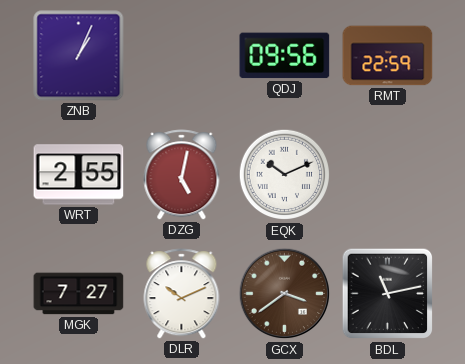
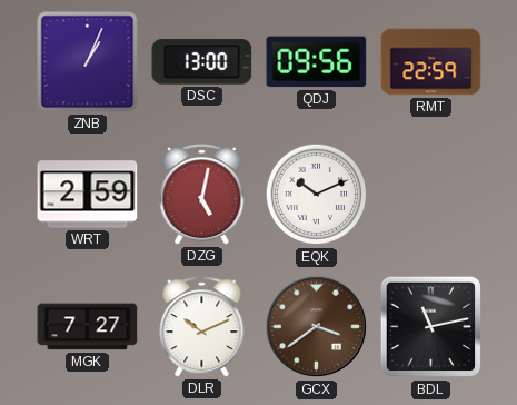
DSC: none -> 13:00 (202, 62)
WRT: 2:55 -> 2:59 (88, 195)
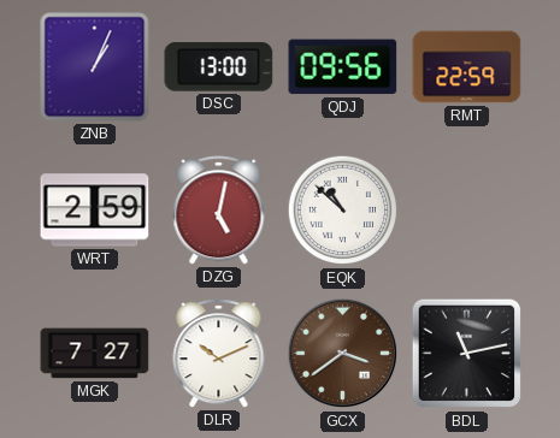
EQK: 10:11 -> 10:52 (343, 211)
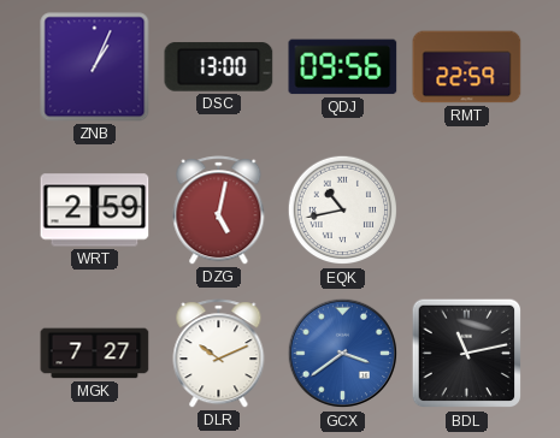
EQK: 10:52 -> 10:43 (343, 211)
GCX dial: brown -> blue (343, 354)
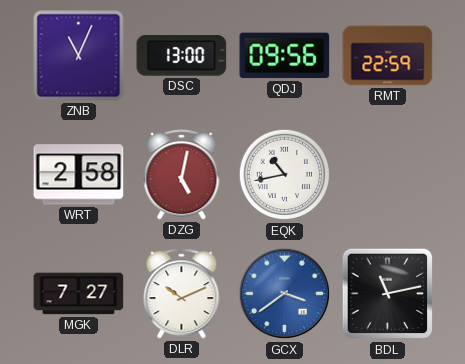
ZNB: 1:04 -> 11:04 (79, 56)
WRT: 2:59 -> 2:58 (79, 175)
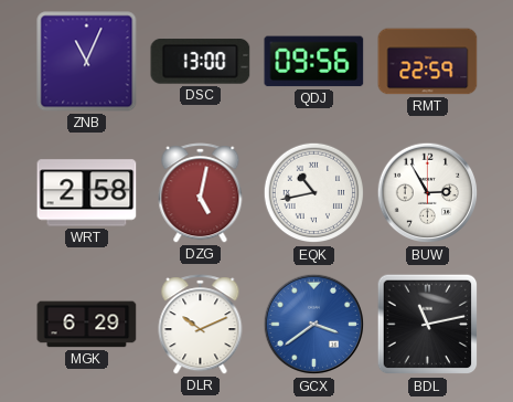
BUW: none -> 2:55 (428, 193)
MGK: 7:27 -> 6:29 (87, 325)
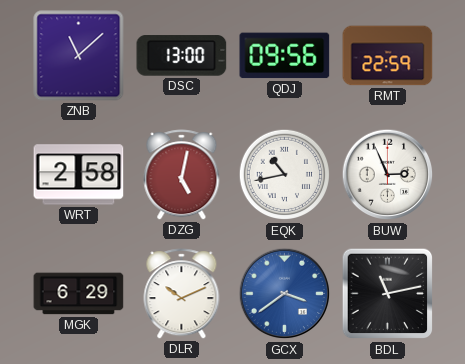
ZNB: 11:04 -> 11:08 (79, 56)
BUW: 2:55 -> 2:56 (388, 175)
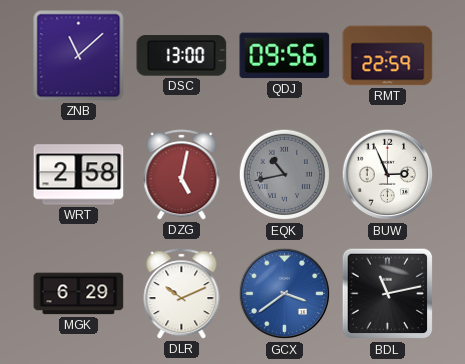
EQK dial: white -> grey (285, 175)
